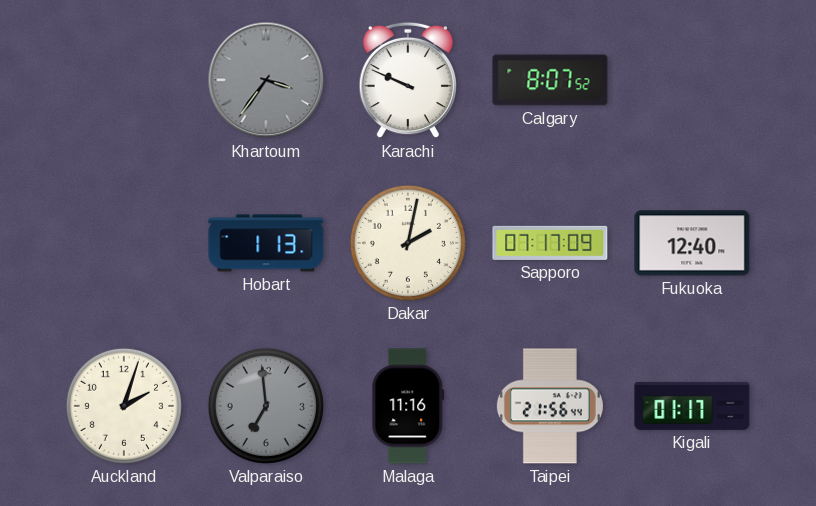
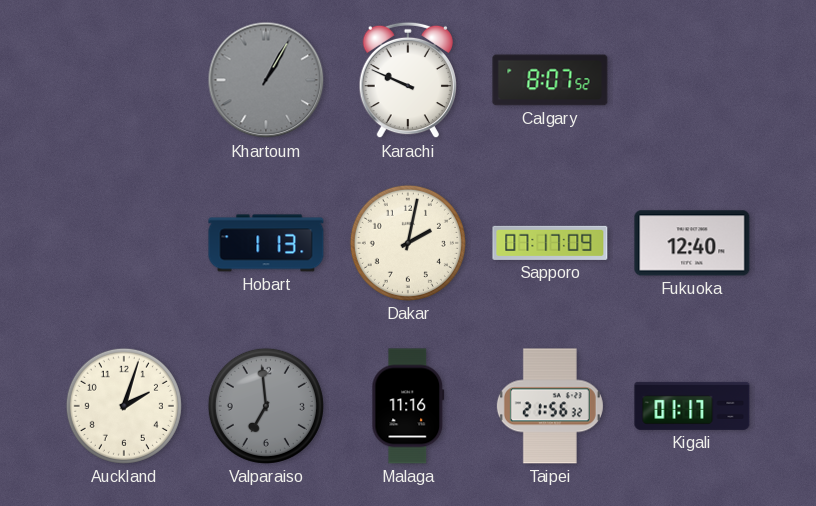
Khartoum: 3:36 -> 1:05 (266, 80)
Taipei: 21:56:44 -> 21:56:32 (550, 406)
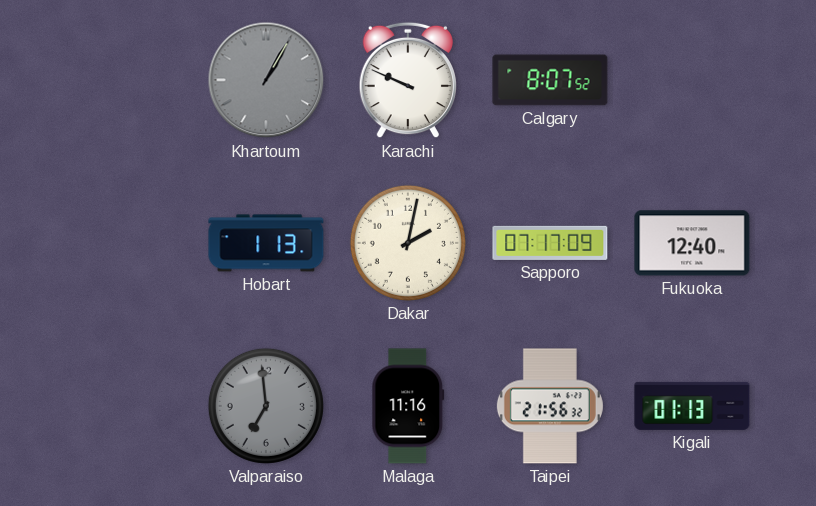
Auckland: 2:03 -> none (124, 406)
Kigali: 01:17 -> 01:13 (692, 406)
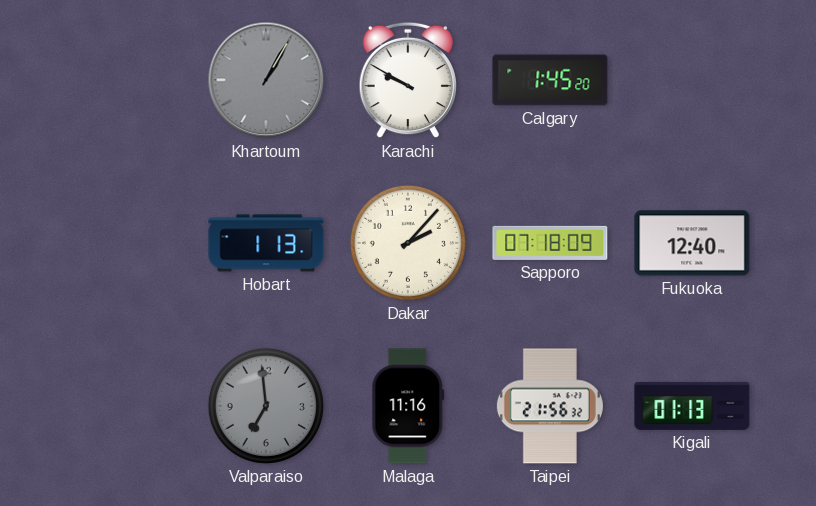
Karachi: 9:49 -> 9:50 (407, 80)
Calgary: 8:07 -> 1:45 (550, 80)
Dakar: 2:02 -> 2:07 (408, 243)
Sapporo: 07:17 -> 07:18 (550, 243)
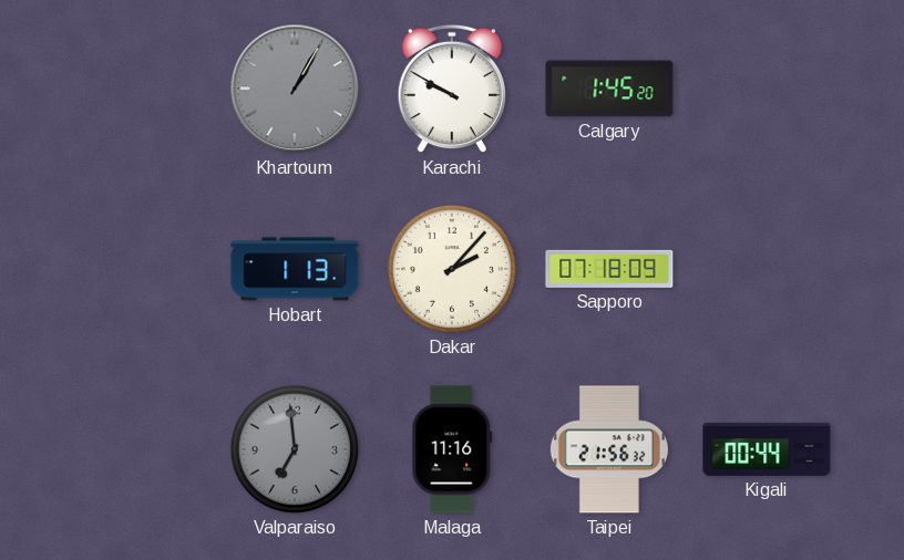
Fukuoka: 12:40 -> none (692, 243)
Kigali: 01:13 -> 00:44 (767, 449)
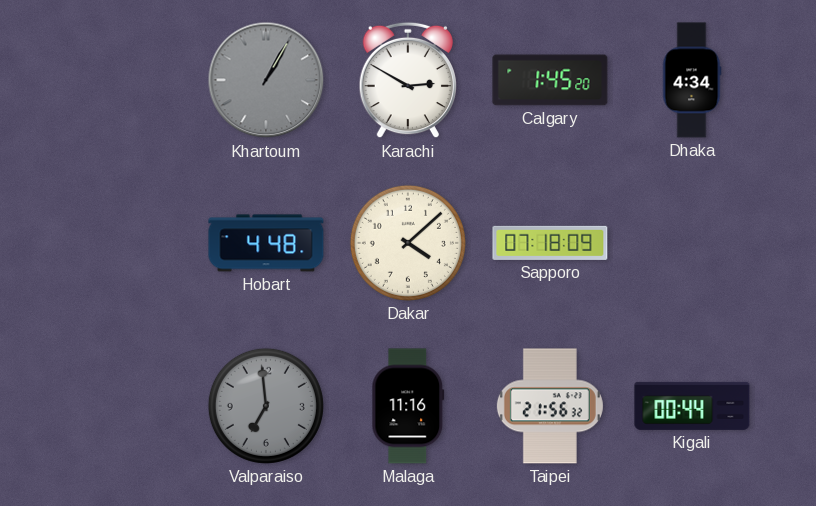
Karachi: 9:50 -> 2:50 (407, 80)
Dhaka: none -> 4:34 (692, 80)
Hobart: 1:13 -> 4:48 (266, 243)
Dakar: 2:07 -> 4:08 (408, 243)
